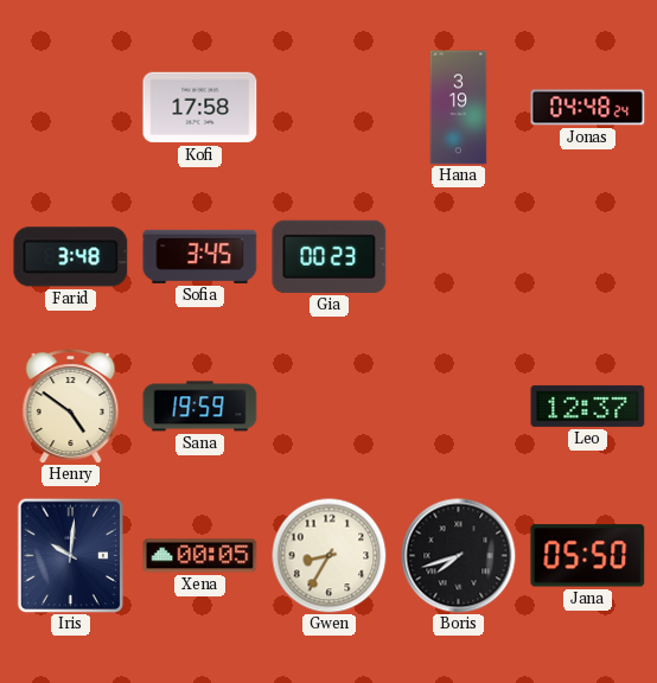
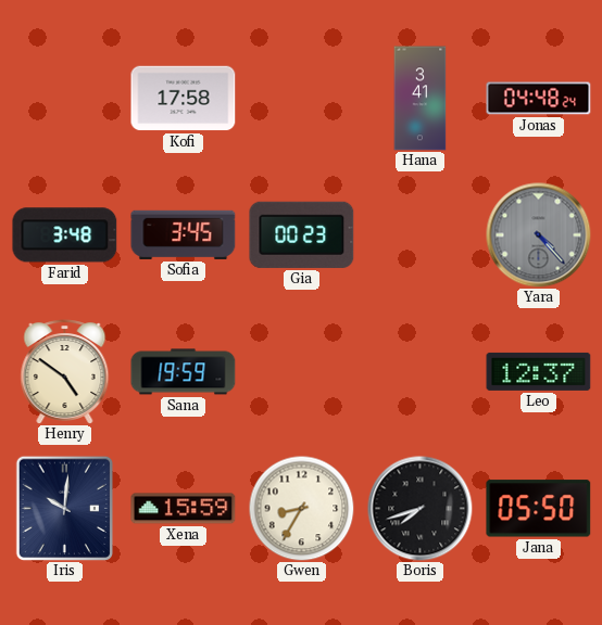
Hana: 3:19 -> 3:41 (421, 99)
Yara: none -> 4:23 (539, 235)
Xena: 00:05 -> 15:59 (184, 509)
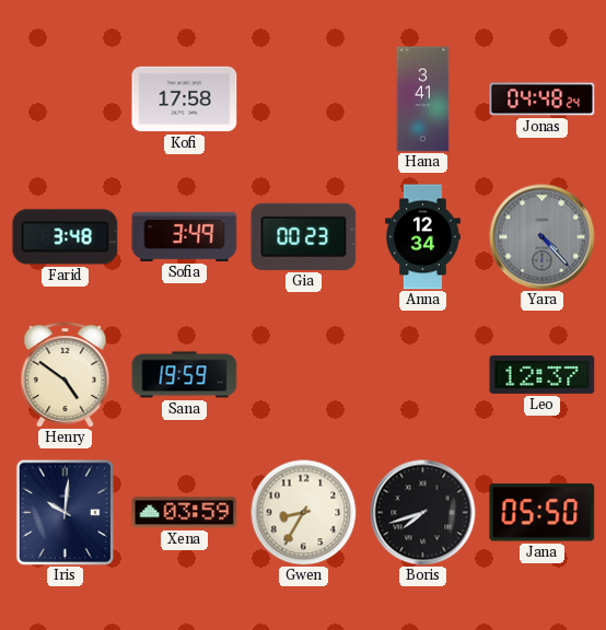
Sofia: 3:45 -> 3:49 (185, 236)
Anna: none -> 12:34 (423, 237)
Xena: 15:59 -> 03:59 (185, 513)
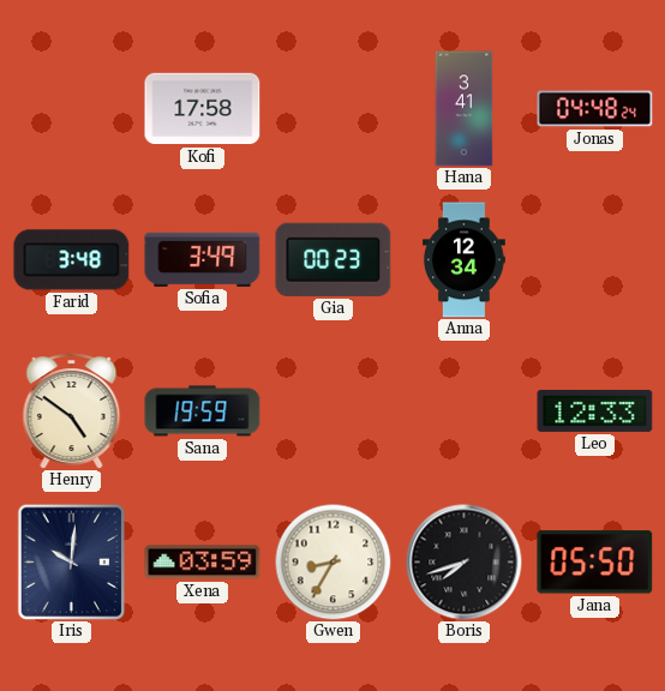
Yara: 4:23 -> none (543, 237)
Leo: 12:37 -> 12:33 (595, 410)
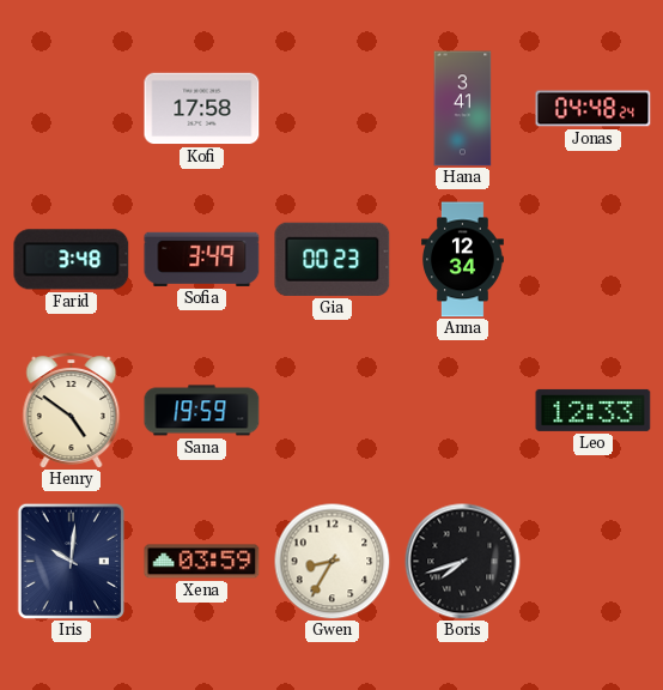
Jana: 05:50 -> none (595, 563)
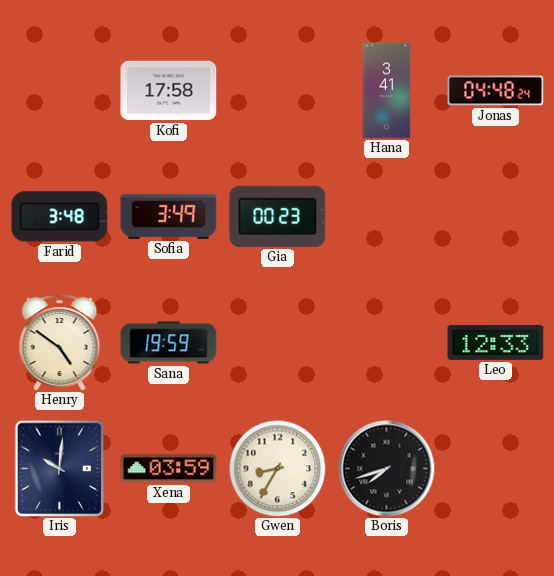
Anna: 12:34 -> none (463, 260)
